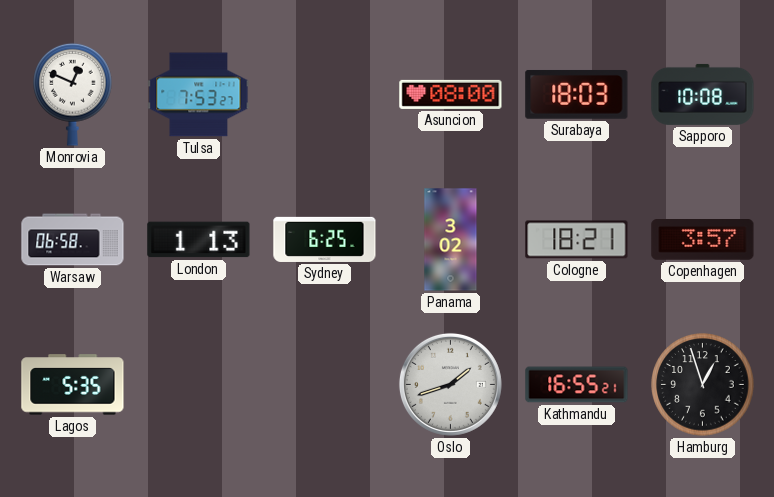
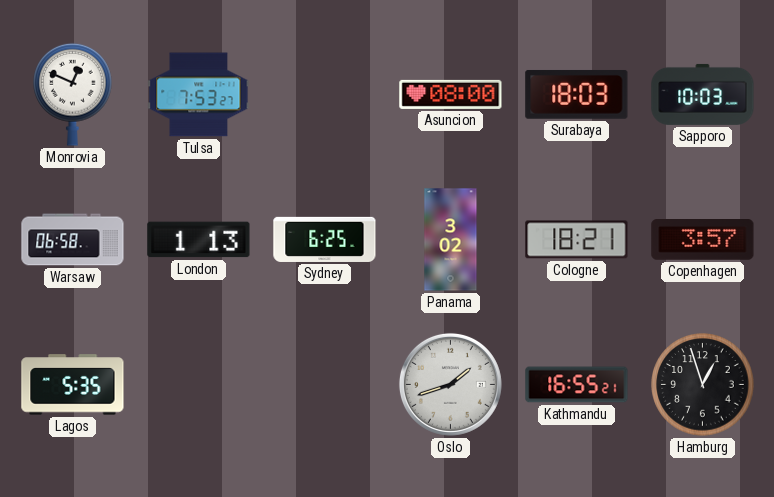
Sapporo: 10:08 -> 10:03 (703, 94)
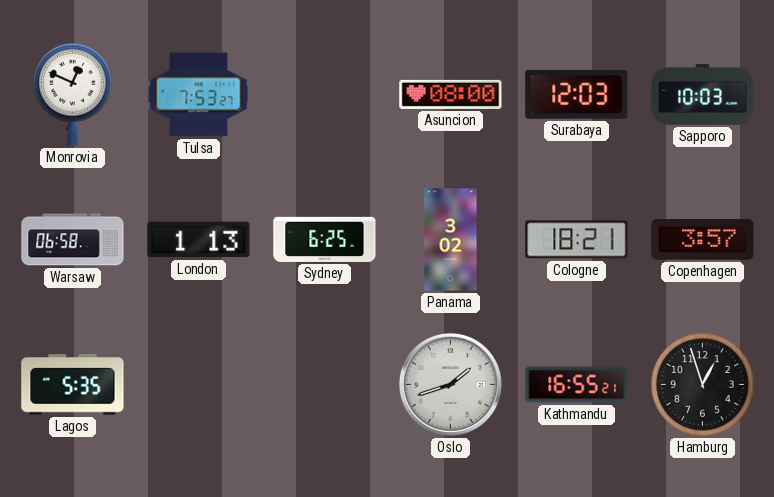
Surabaya: 18:03 -> 12:03 (577, 94)
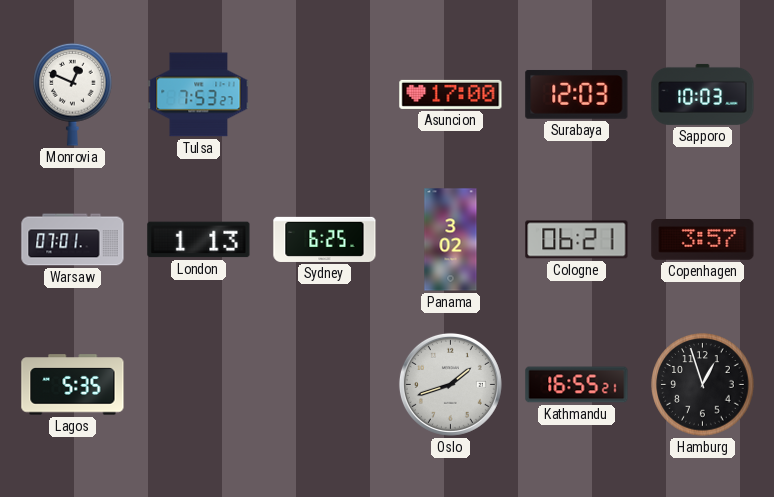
Asuncion: 08:00 -> 17:00 (451, 94)
Warsaw: 06:58 -> 07:01 (73, 240)
Cologne: 18:21 -> 06:21 (577, 240)
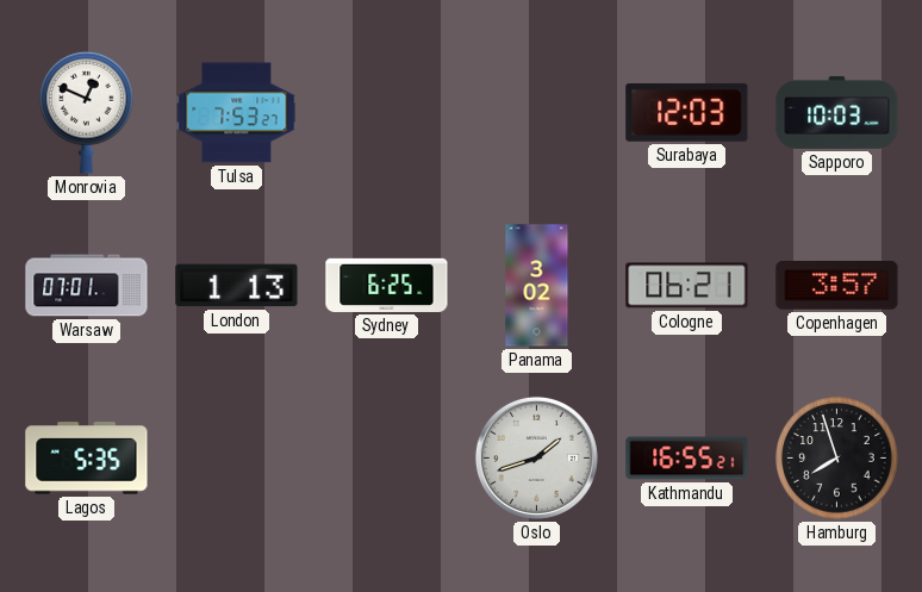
Asuncion: 17:00 -> none (451, 94)
Hamburg: 12:57 -> 7:57 (837, 459)
